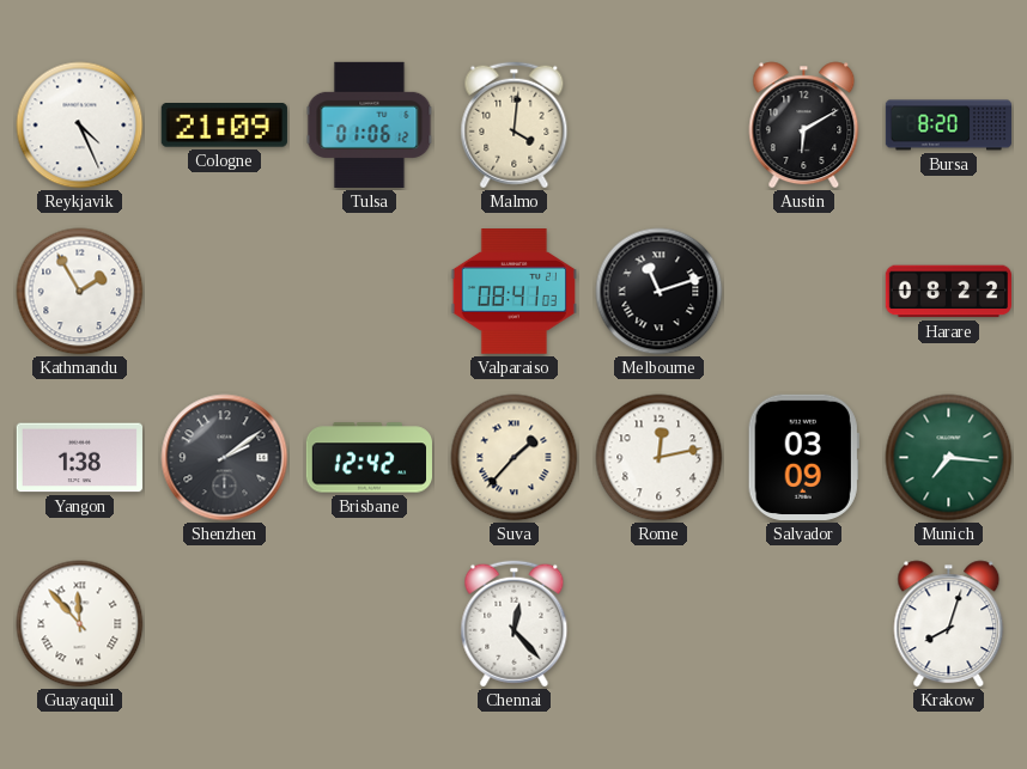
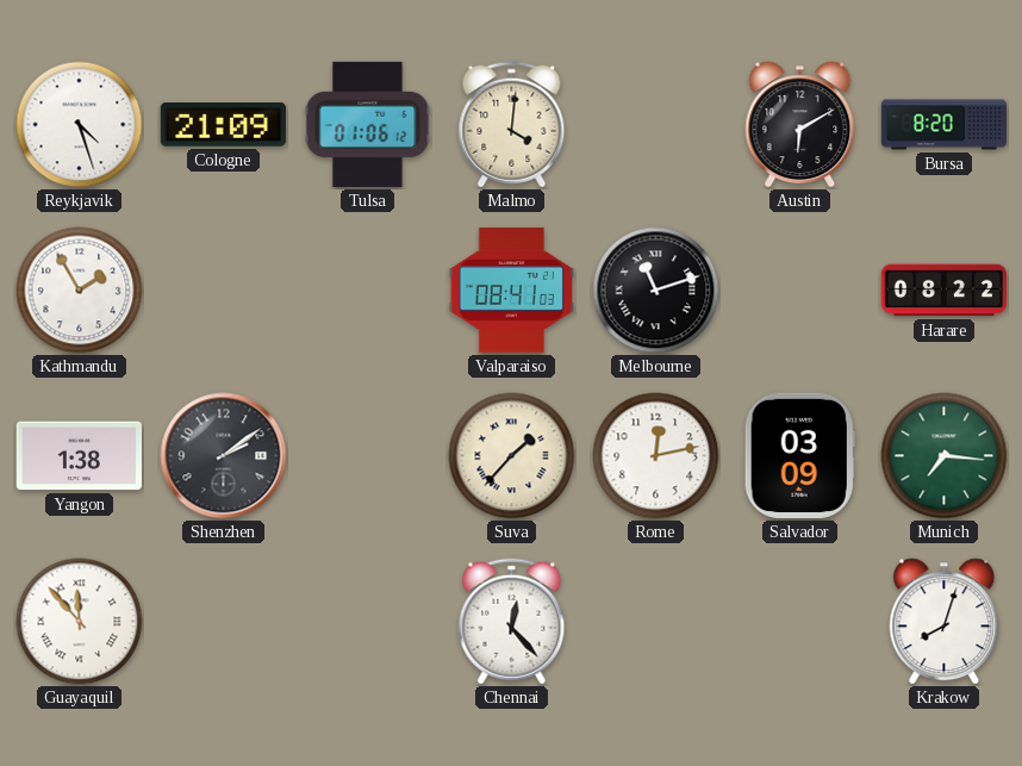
Reykjavik: 4:26 -> 4:27 (80, 125)
Brisbane: 12:42 -> none (369, 458)
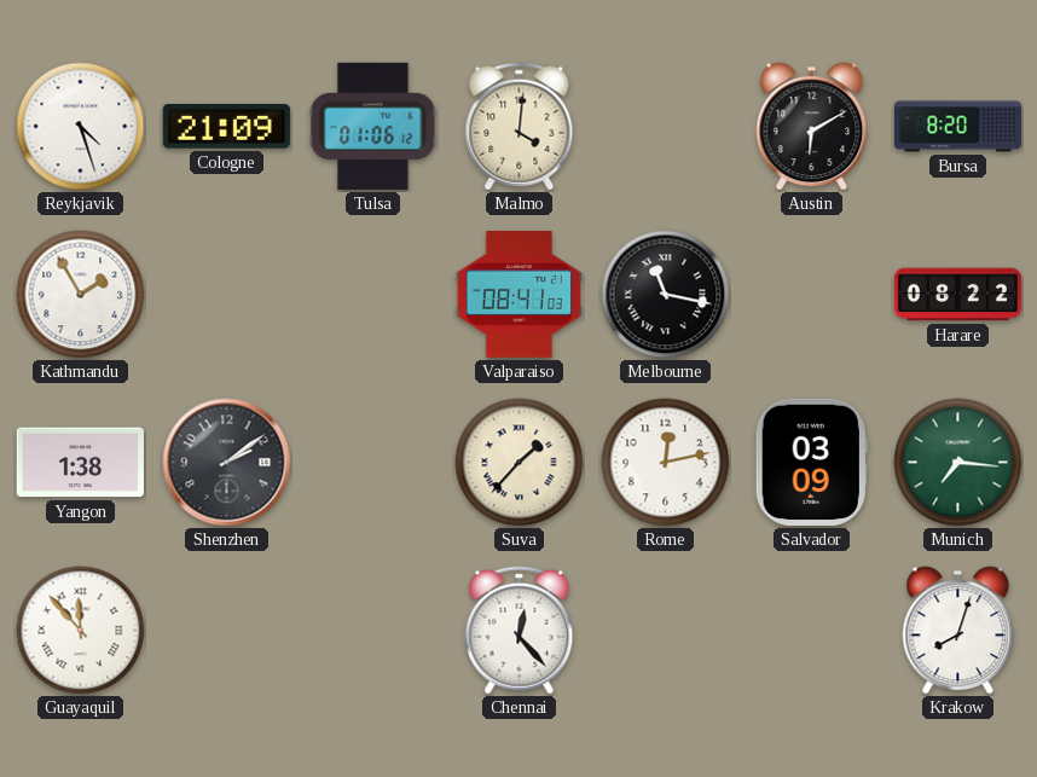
Melbourne: 11:12 -> 11:17 (666, 295)
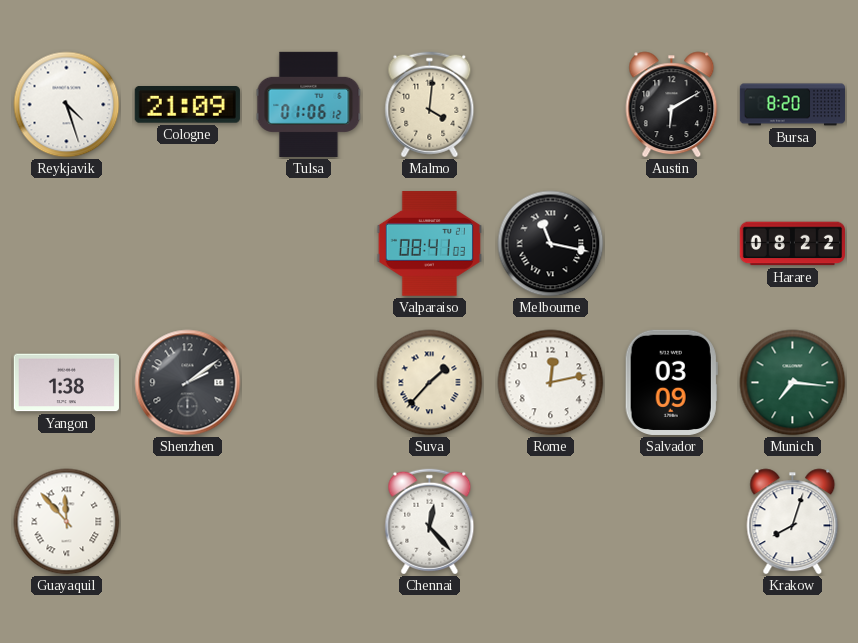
Kathmandu: 1:55 -> none (81, 295)
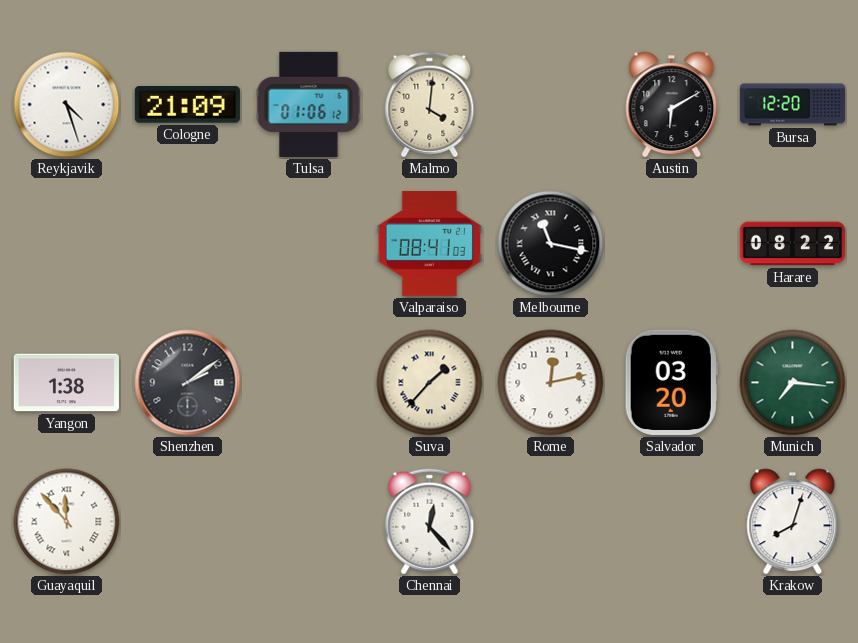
Bursa: 8:20 -> 12:20 (793, 105)
Salvador: 03:09 -> 03:20 (671, 382)
